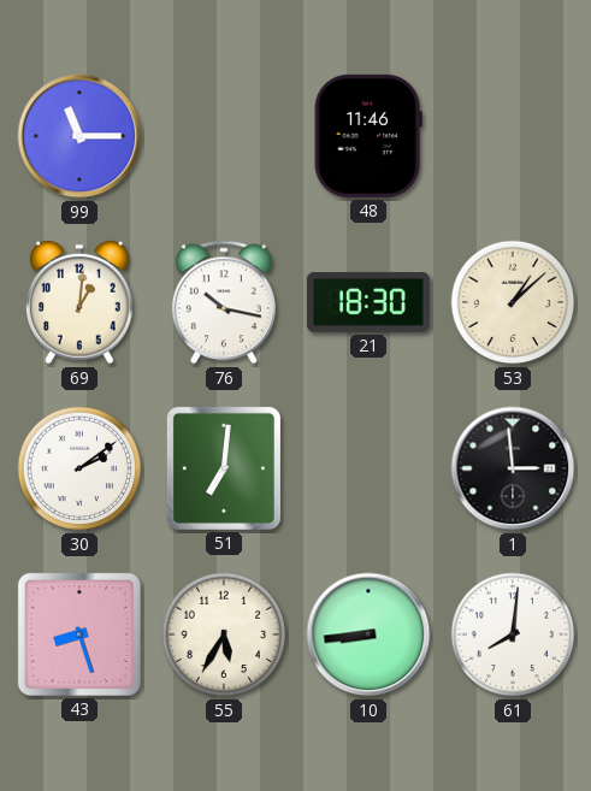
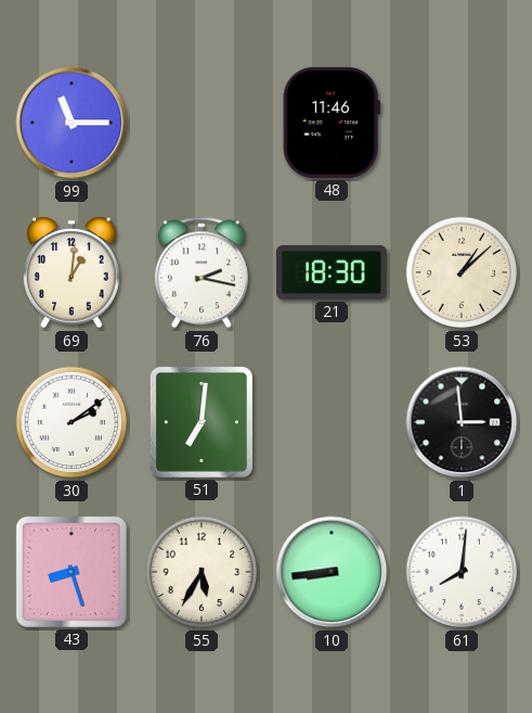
76: 10:17 -> 2:17 (202, 272)
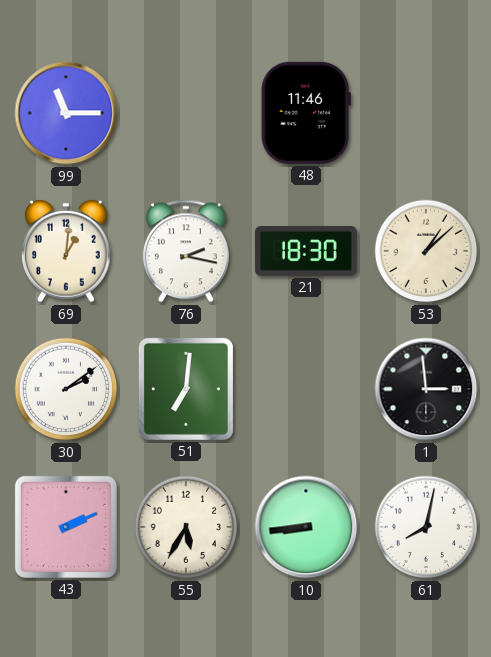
43: 8:27 -> 2:11 (66, 527)
61: 8:01 -> 8:02 (426, 527)
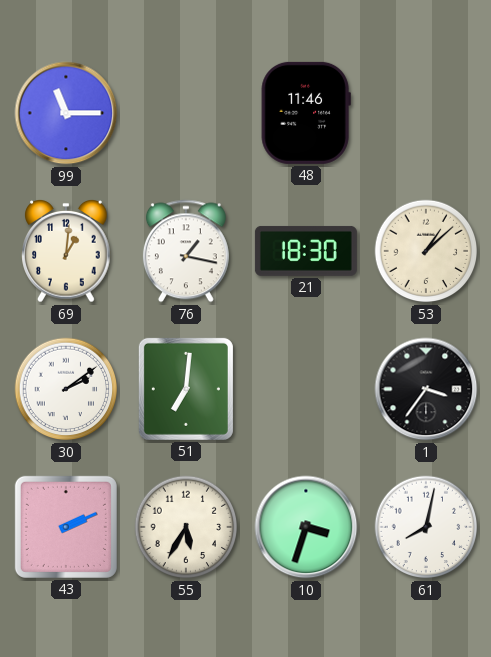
76: 2:17 -> 1:17 (186, 251)
1: 2:59 -> 3:36 (426, 389)
10: 8:44 -> 3:33 (306, 527)
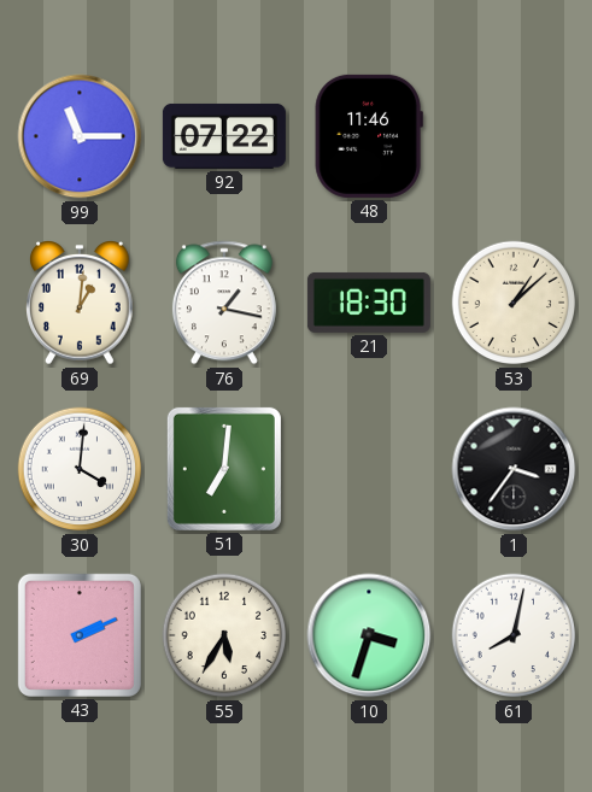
92: none -> 07:22 (224, 136)
30: 2:09 -> 4:01 (80, 469)
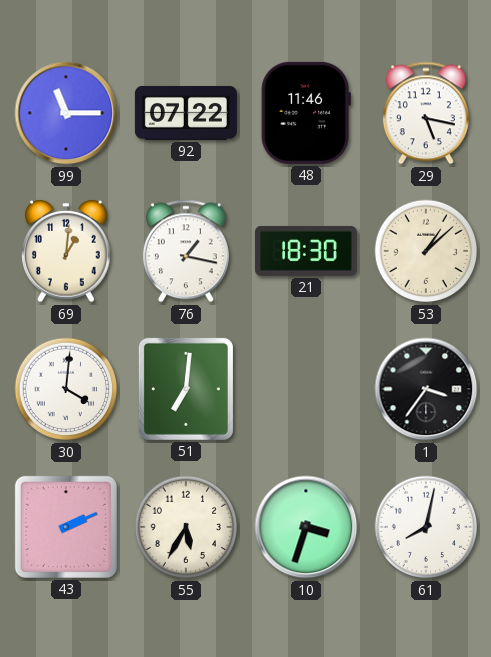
29: none -> 5:17 (426, 113)
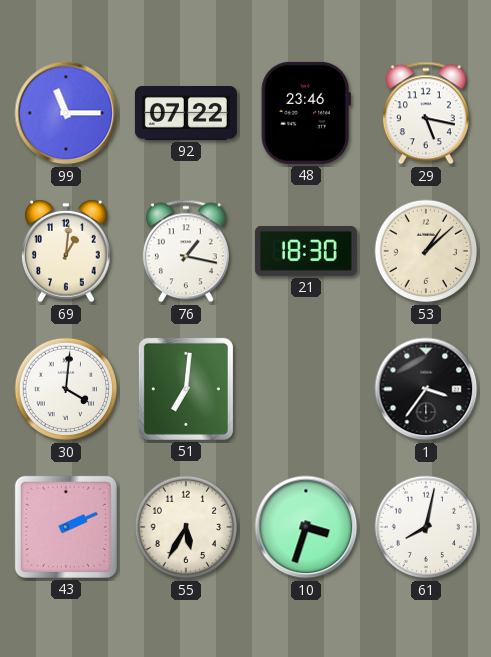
48: 11:46 -> 23:46 (306, 113)
